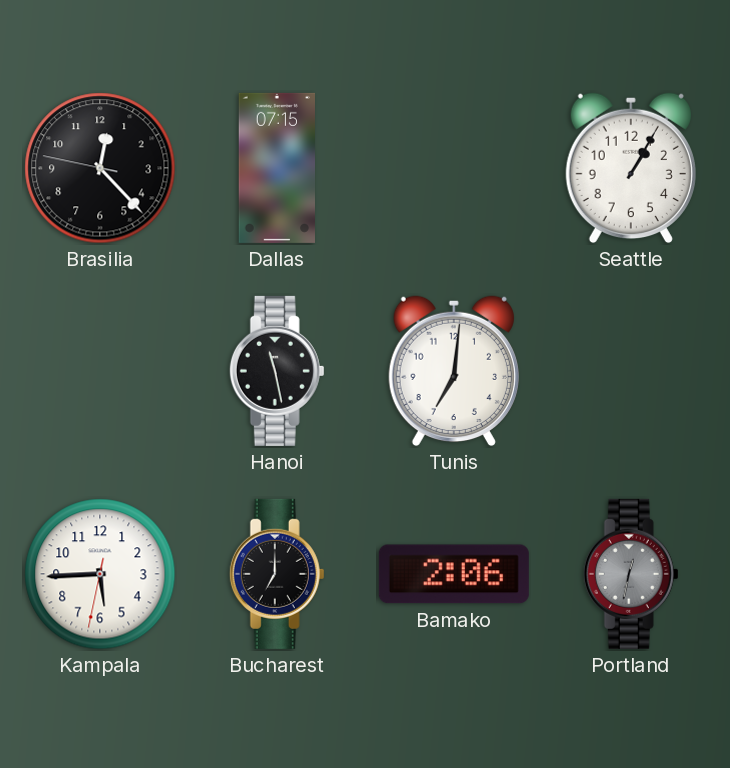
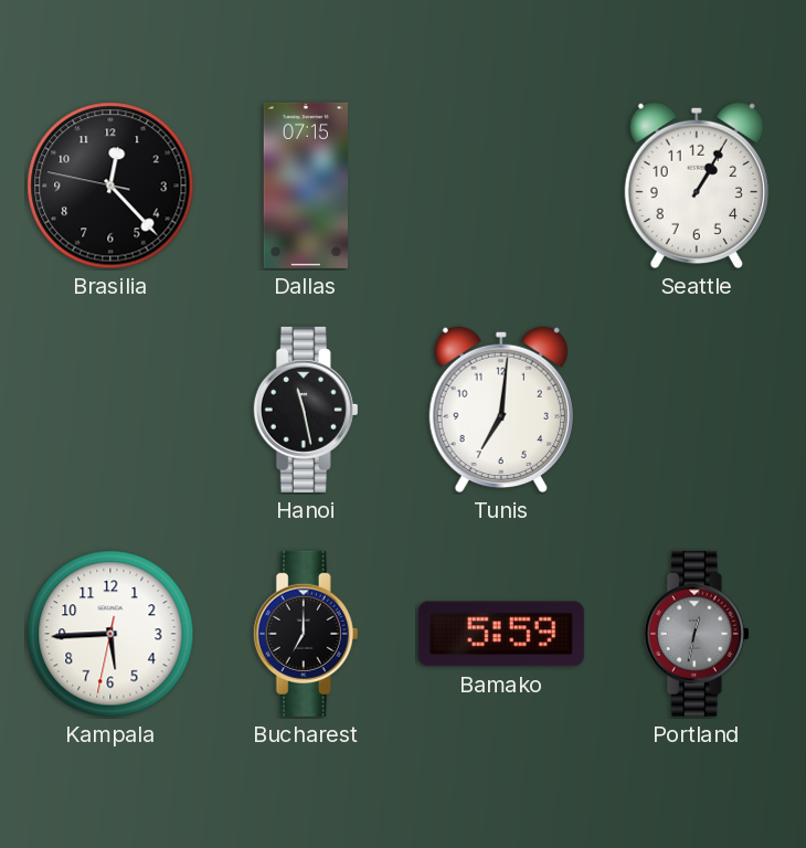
Bamako: 2:06 -> 5:59 (501, 634)
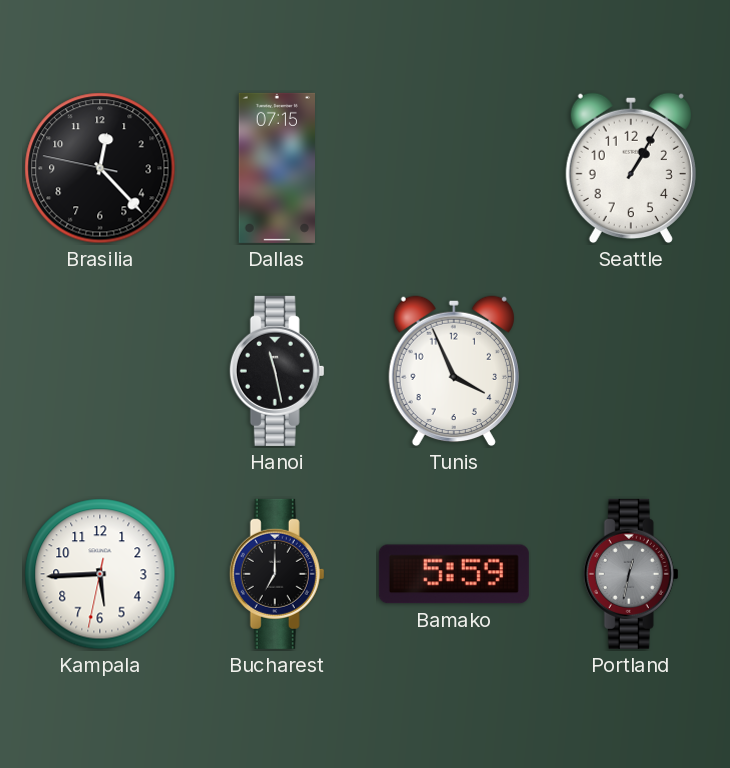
Tunis: 7:01 -> 3:56 (454, 371)
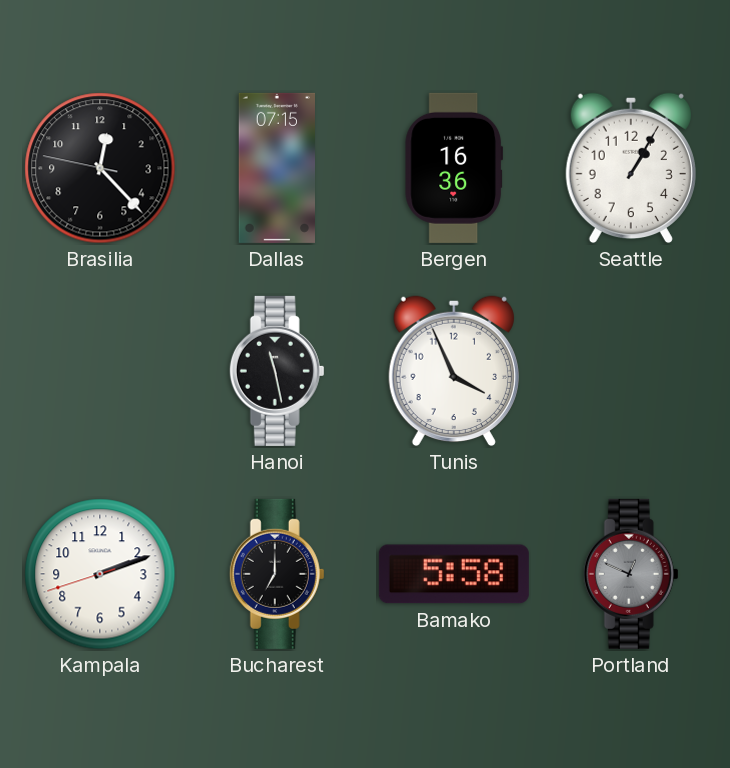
Bergen: none -> 16:36 (453, 168)
Kampala: 5:44 -> 2:11 (100, 574)
Bamako: 5:59 -> 5:58 (454, 574)
Portland: 12:32 -> 12:49 (631, 574)
